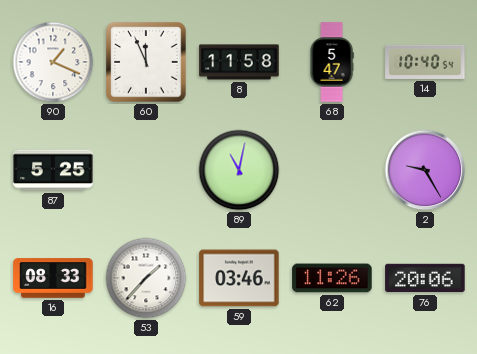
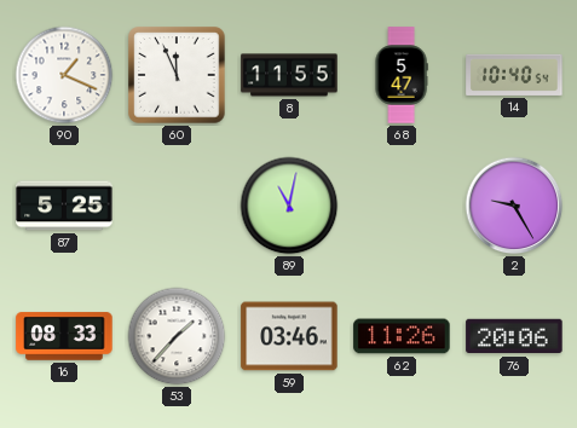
8: 11:58 -> 11:55 (289, 75)
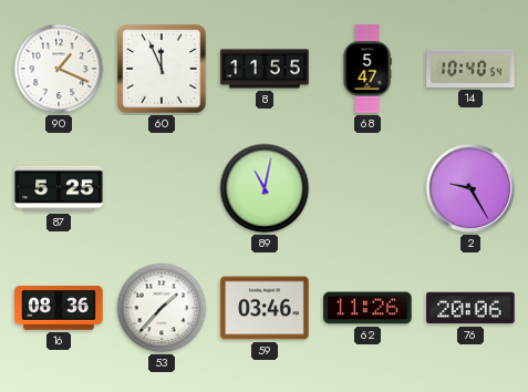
16: 08:33 -> 08:36 (59, 308)
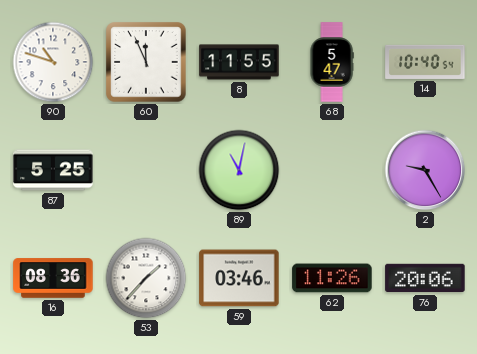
90: 1:19 -> 10:48 (53, 62)
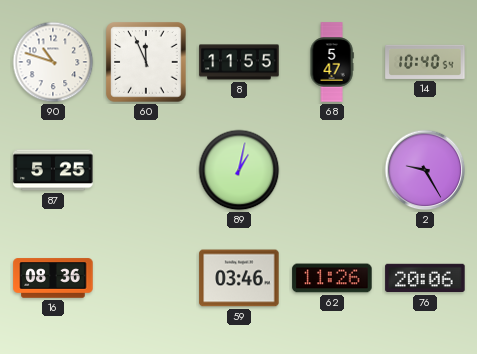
89: 11:02 -> 1:02 (239, 170)
53: 1:37 -> none (146, 278)
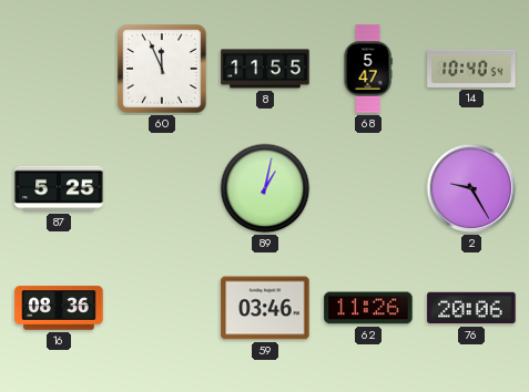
90: 10:48 -> none (53, 62)
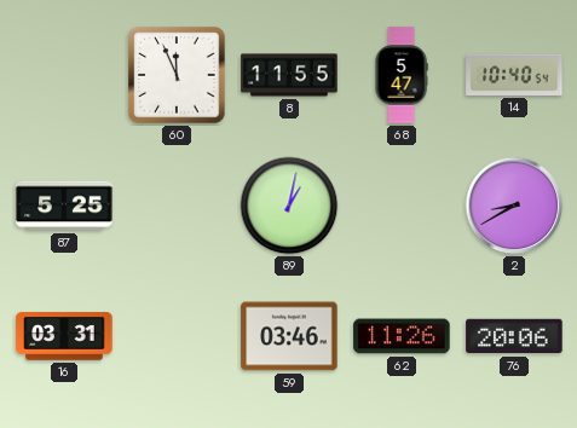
2: 9:25 -> 8:40 (514, 206)
16: 08:36 -> 03:31 (64, 336)
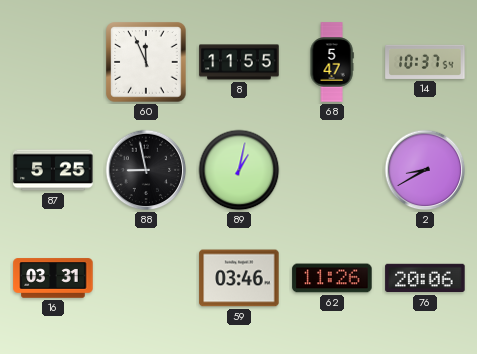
14: 10:40 -> 10:37 (425, 62)
88: none -> 8:58 (146, 170)
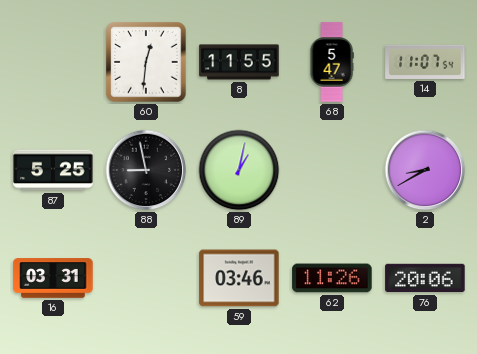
60: 11:56 -> 12:31 (146, 62)
14: 10:37 -> 11:07 (425, 62)
